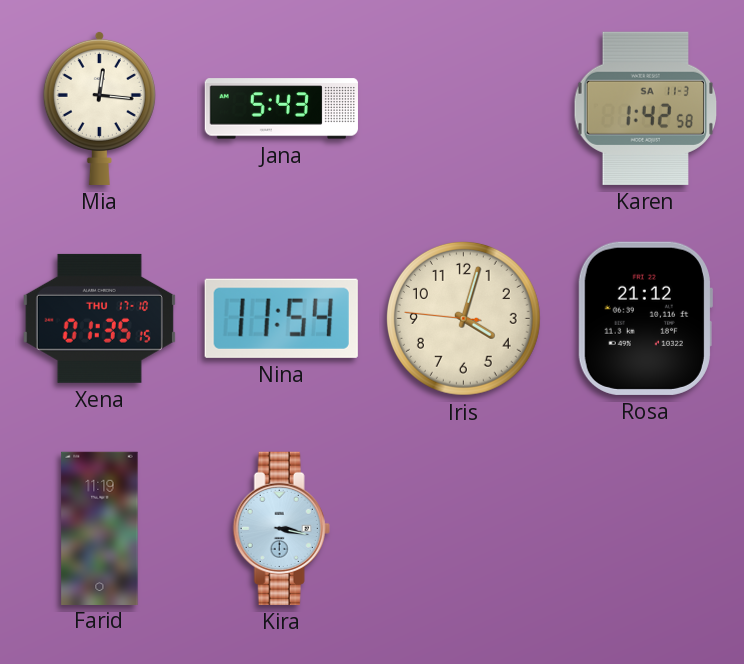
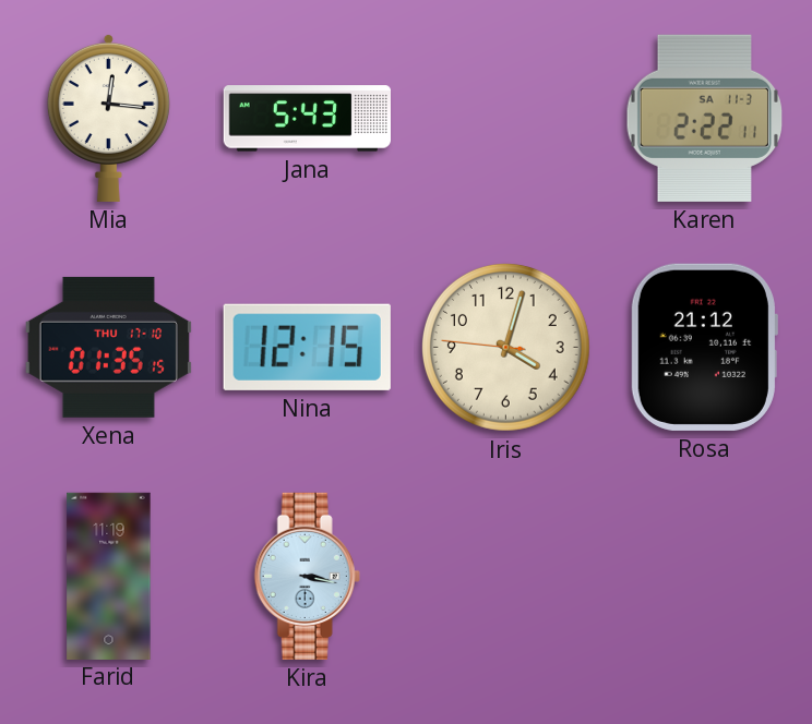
Karen: 1:42 -> 2:22 (705, 118)
Nina: 11:54 -> 12:15 (307, 347)
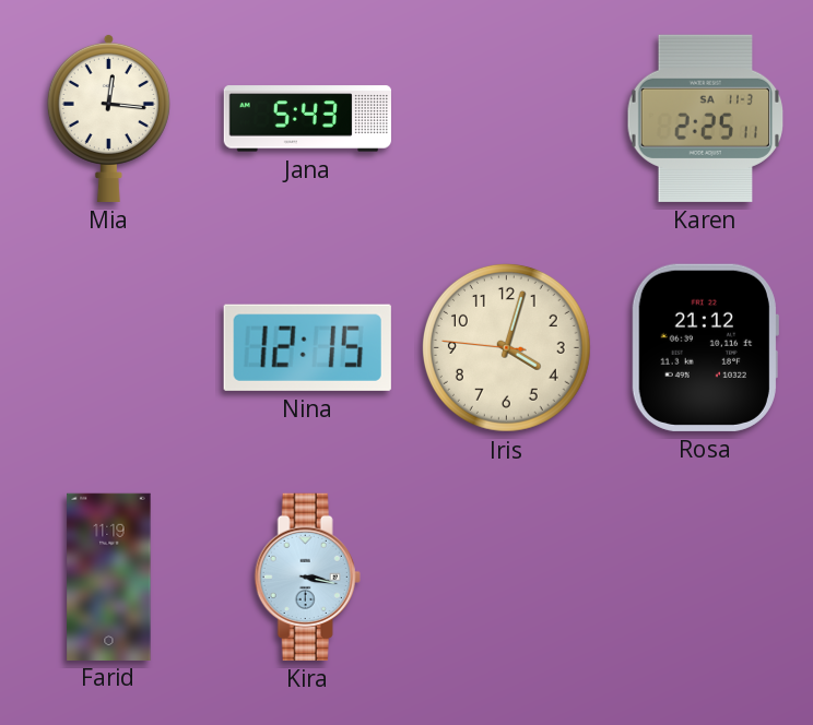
Karen: 2:22 -> 2:25 (706, 118)
Xena: 01:35 -> none (108, 347)
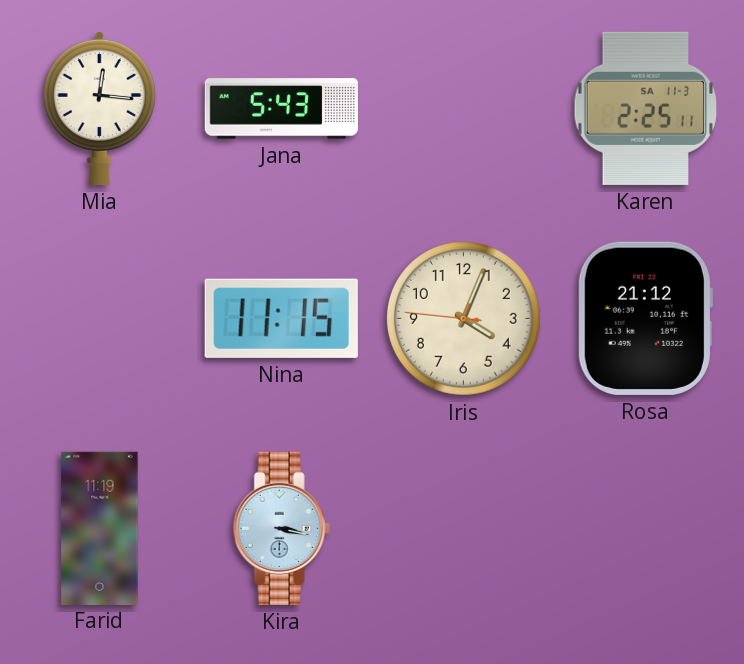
Nina: 12:15 -> 11:15 (281, 318)
Iris: 4:02 -> 4:03 (463, 318)
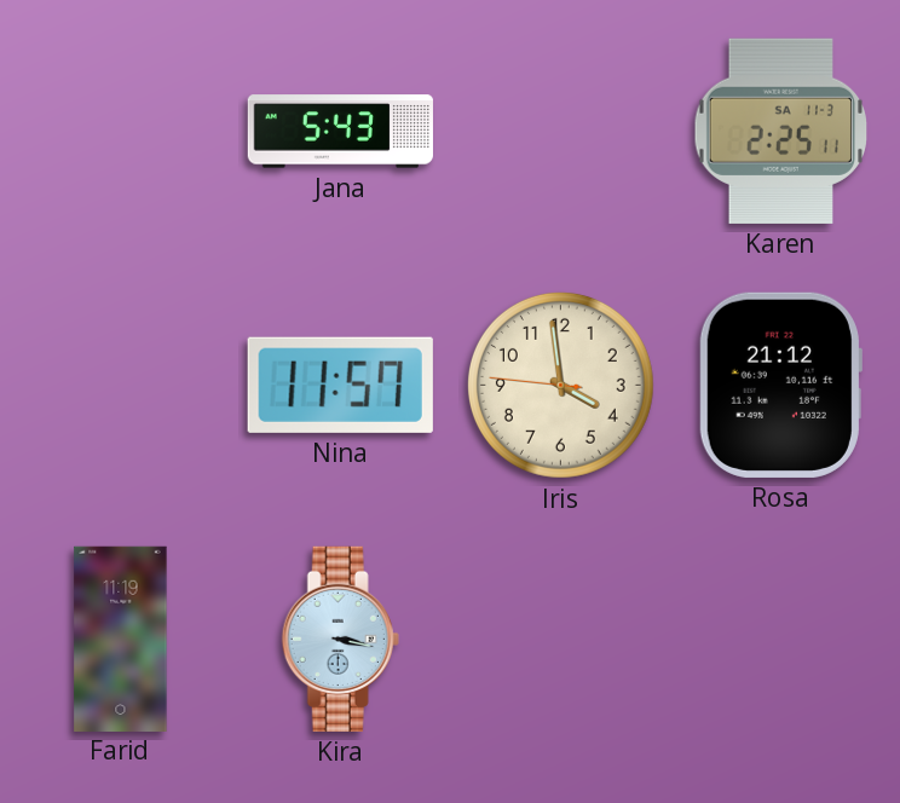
Mia: 12:16 -> none (99, 108)
Nina: 11:15 -> 11:57 (340, 385)
Iris: 4:03 -> 3:58 (560, 385)
